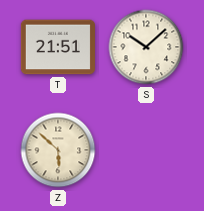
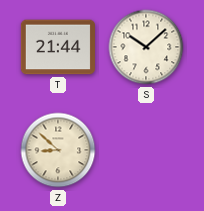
T: 21:51 -> 21:44 (58, 47)
Z: 5:52 -> 8:52 (58, 150)
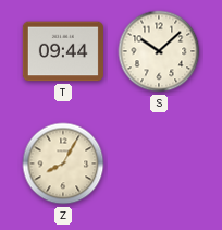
T: 21:44 -> 09:44 (63, 51)
Z: 8:52 -> 8:05 (63, 164)
